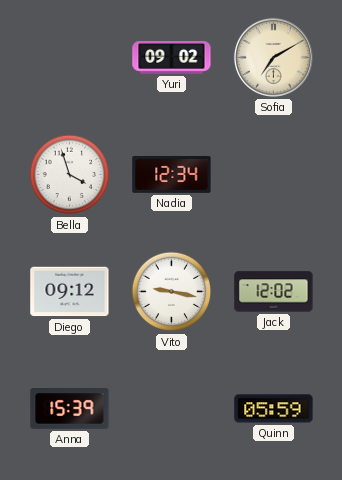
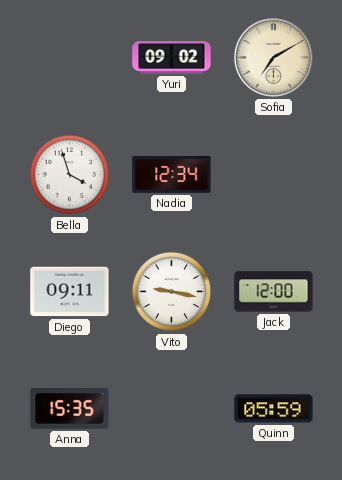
Diego: 09:12 -> 09:11 (70, 292)
Jack: 12:02 -> 12:00 (274, 292)
Anna: 15:39 -> 15:35 (70, 409)
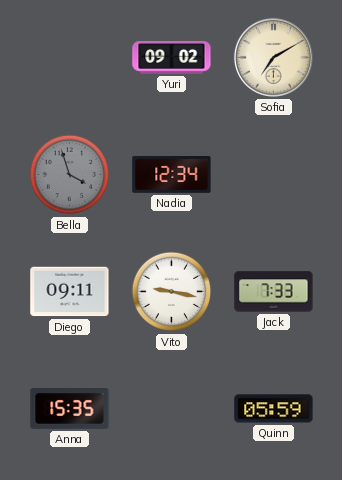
Bella dial: white -> grey (70, 175)
Jack: 12:00 -> 7:33 (274, 292)
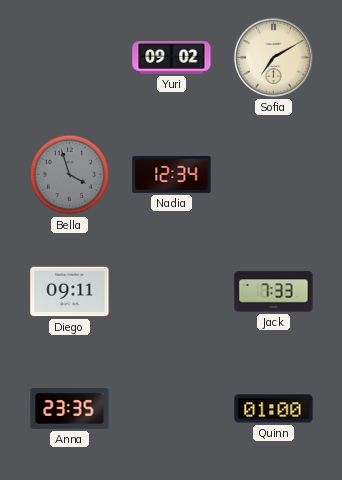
Vito: 9:17 -> none (172, 292)
Anna: 15:35 -> 23:35 (70, 409)
Quinn: 05:59 -> 01:00 (274, 409)
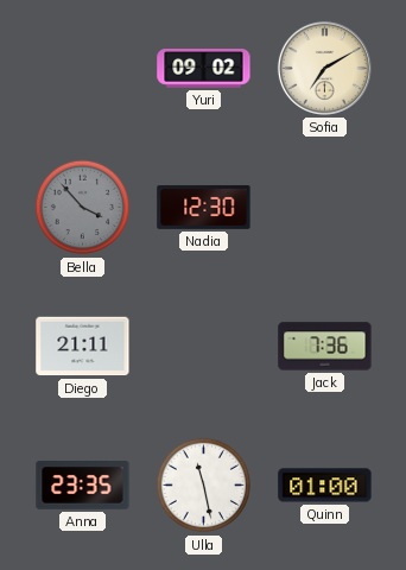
Bella: 3:57 -> 3:53 (83, 208)
Nadia: 12:34 -> 12:30 (204, 207)
Diego: 09:11 -> 21:11 (83, 347)
Jack: 7:33 -> 7:36 (325, 347)
Ulla: none -> 11:28 (204, 486)
